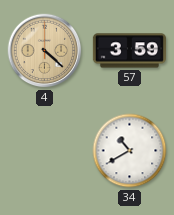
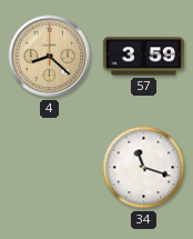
4: 4:22 -> 8:22 (50, 57)
34: 10:40 -> 11:18 (144, 168)
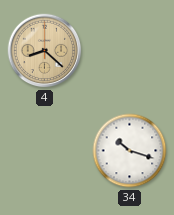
57: 3:59 -> none (143, 57)
34: 11:18 -> 10:18 (130, 151)
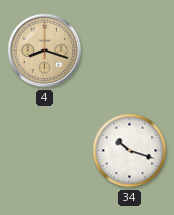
4: 8:22 -> 8:18 (45, 51)
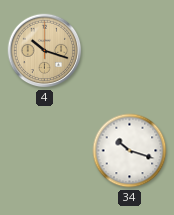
4: 8:18 -> 10:18 (45, 51)
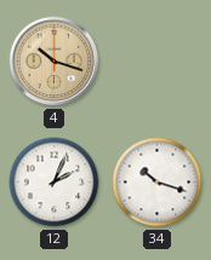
12: none -> 2:04 (55, 183)
